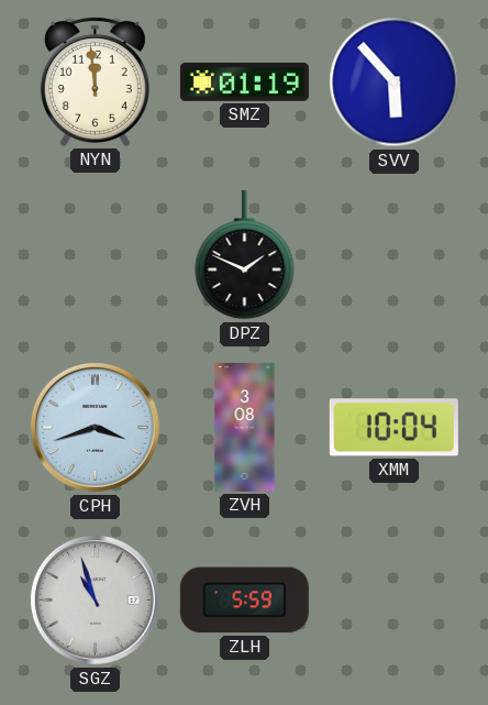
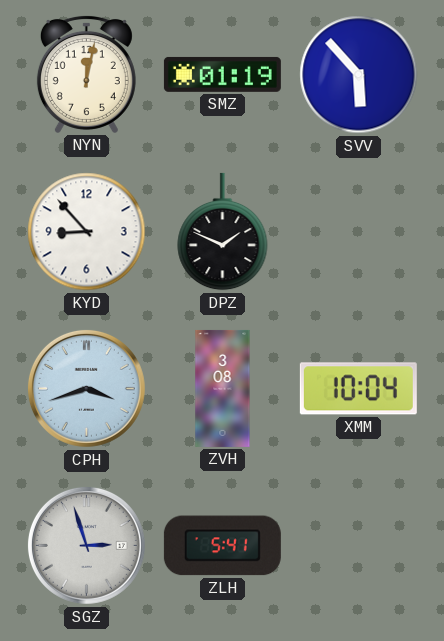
NYN: 11:59 -> 12:02 (86, 74)
KYD: none -> 8:53 (87, 232)
SGZ: 10:57 -> 2:57 (86, 545)
ZLH: 5:59 -> 5:41 (222, 546)
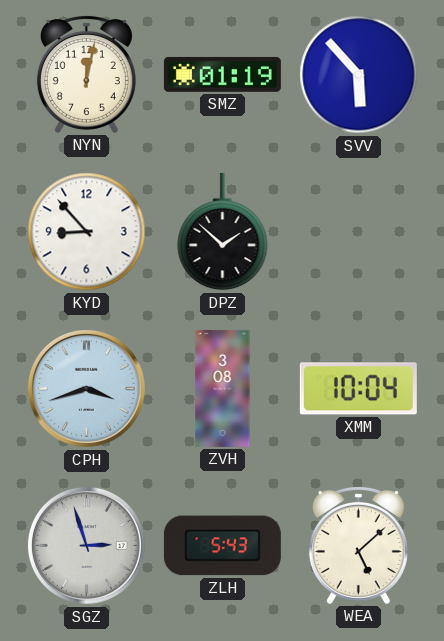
DPZ: 1:49 -> 1:52 (223, 232)
ZLH: 5:41 -> 5:43 (222, 546)
WEA: none -> 5:08 (358, 545)
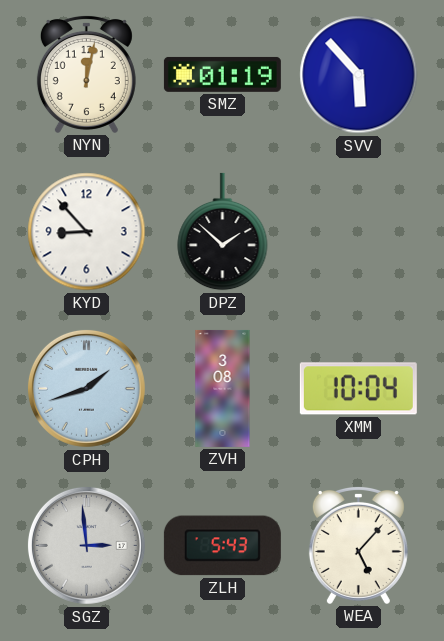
CPH: 3:42 -> 1:42 (86, 388)
SGZ: 2:57 -> 2:59 (86, 545)
WEA: 5:08 -> 5:07 (358, 545)
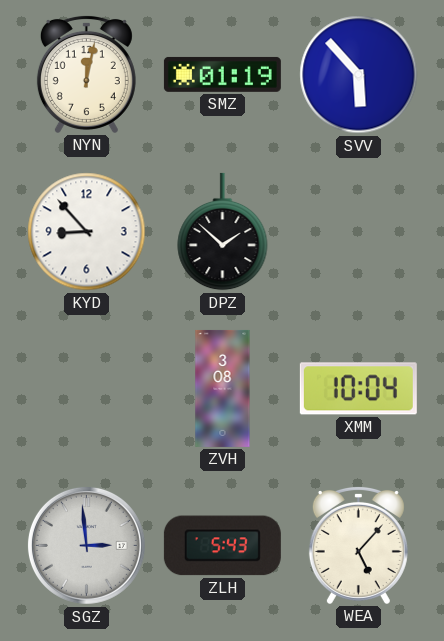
CPH: 1:42 -> none (86, 388)
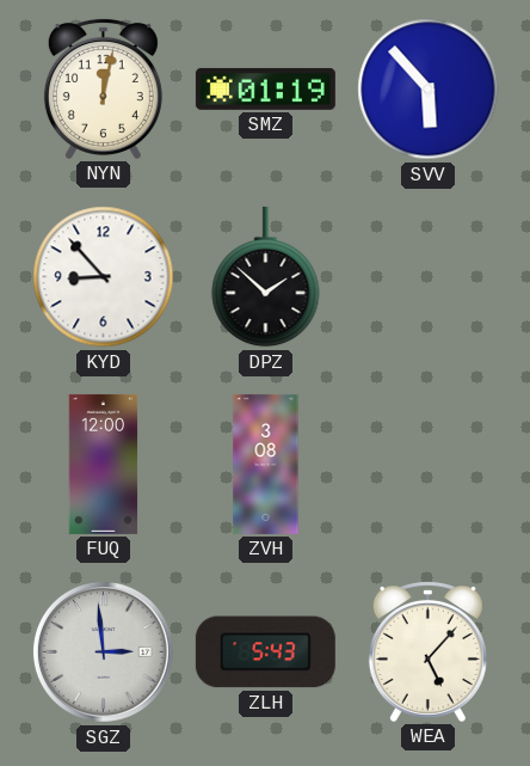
FUQ: none -> 12:00 (104, 464)
XMM: 10:04 -> none (358, 389)
